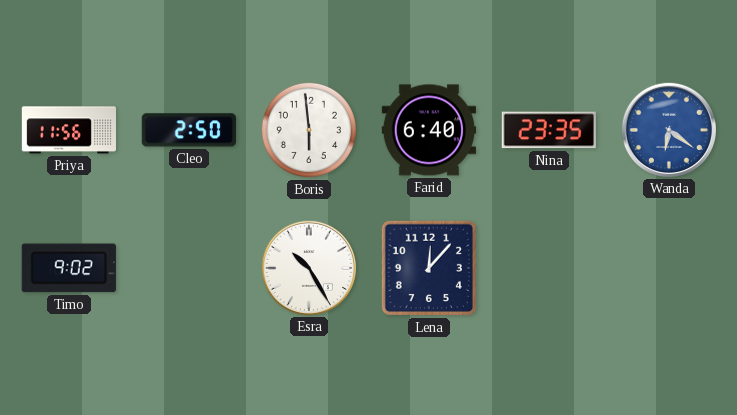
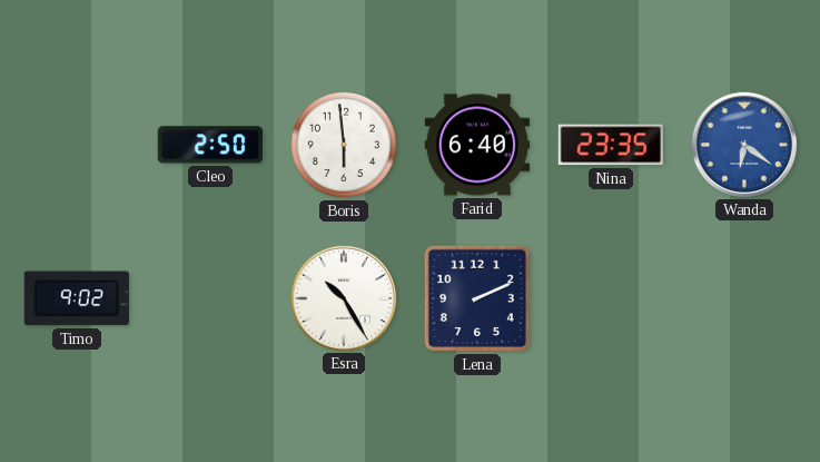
Priya: 11:56 -> none (69, 130)
Lena: 12:07 -> 2:11 (477, 298)
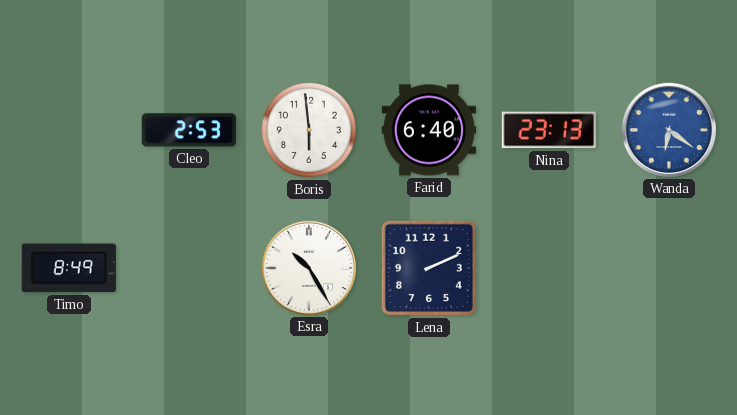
Cleo: 2:50 -> 2:53 (189, 130)
Nina: 23:35 -> 23:13 (549, 130)
Timo: 9:02 -> 8:49 (69, 268)
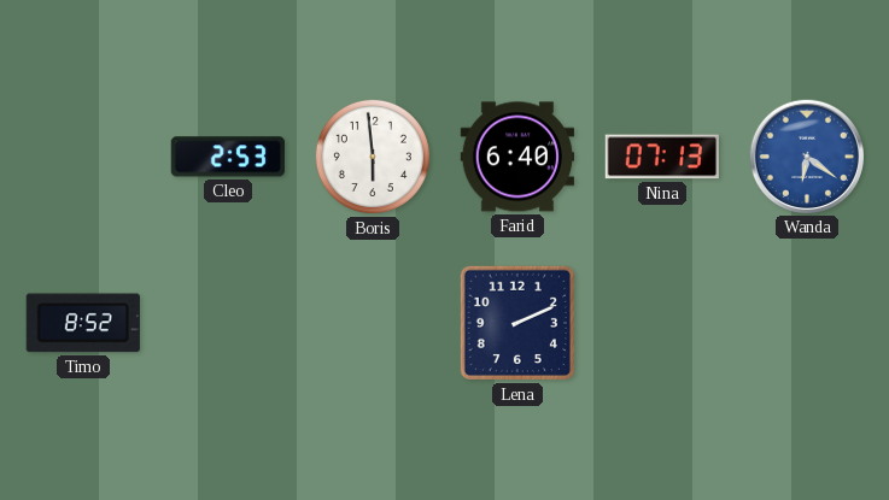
Nina: 23:13 -> 07:13 (662, 157)
Timo: 8:49 -> 8:52 (83, 323)
Esra: 10:25 -> none (308, 267)
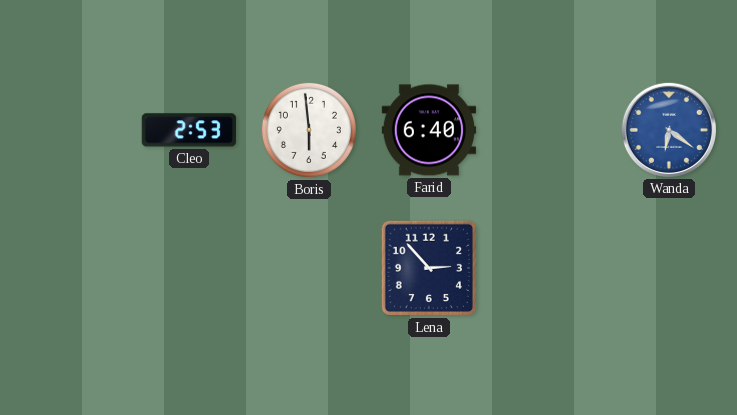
Nina: 07:13 -> none (662, 157)
Timo: 8:52 -> none (83, 323)
Lena: 2:11 -> 2:53 (429, 268)
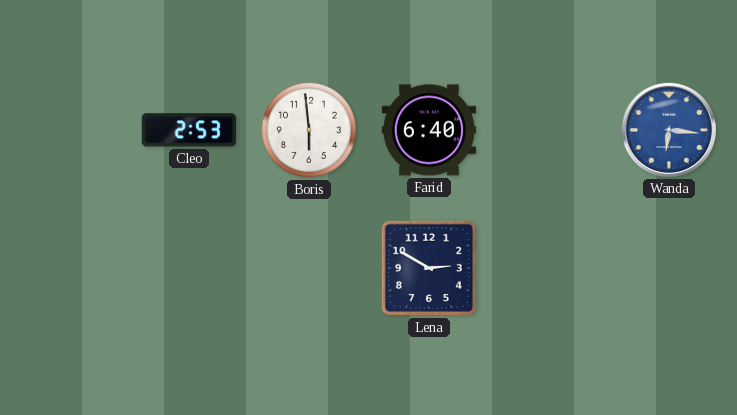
Wanda: 6:21 -> 6:16 (668, 129)
Lena: 2:53 -> 2:50 (429, 268)
